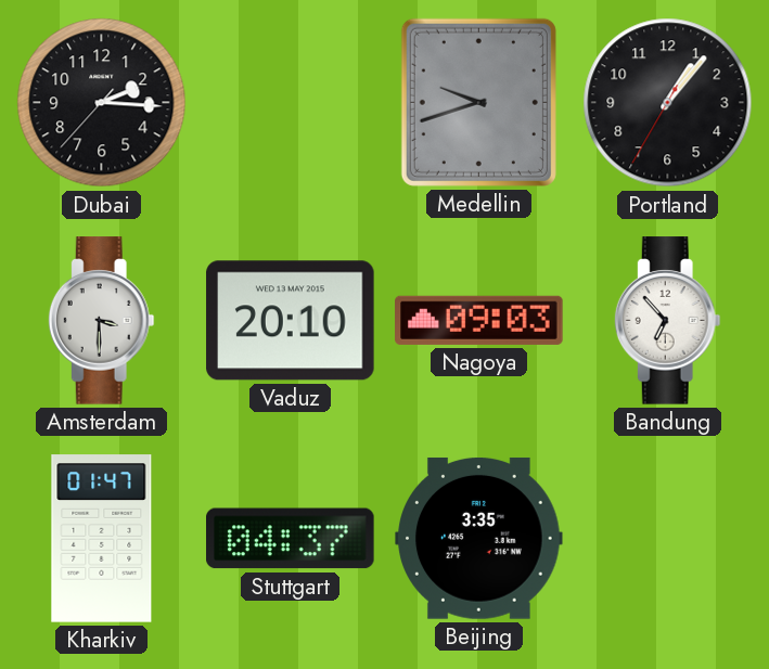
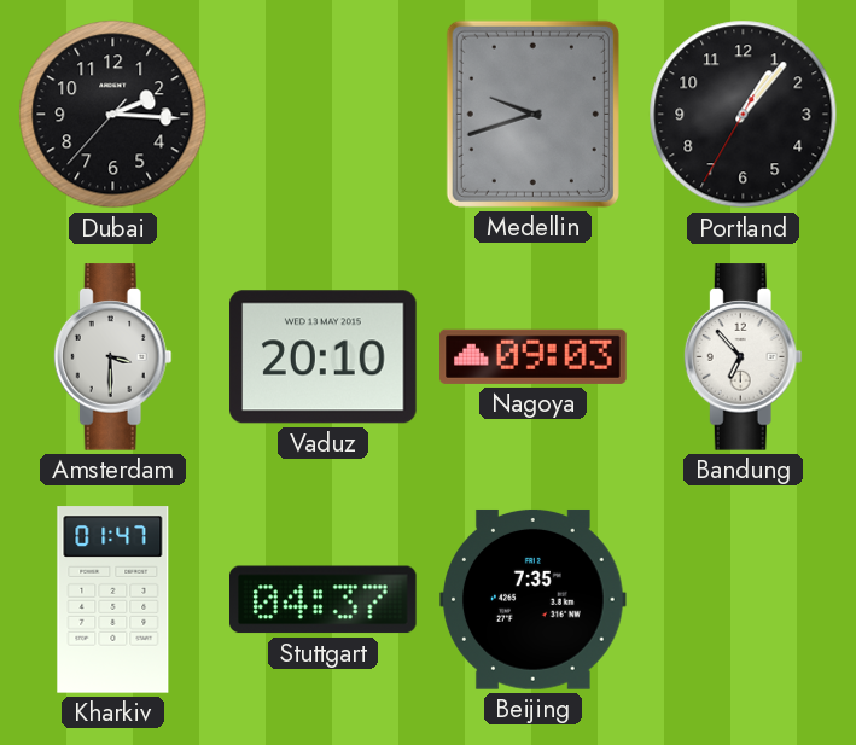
Beijing: 3:35 -> 7:35 (534, 599)
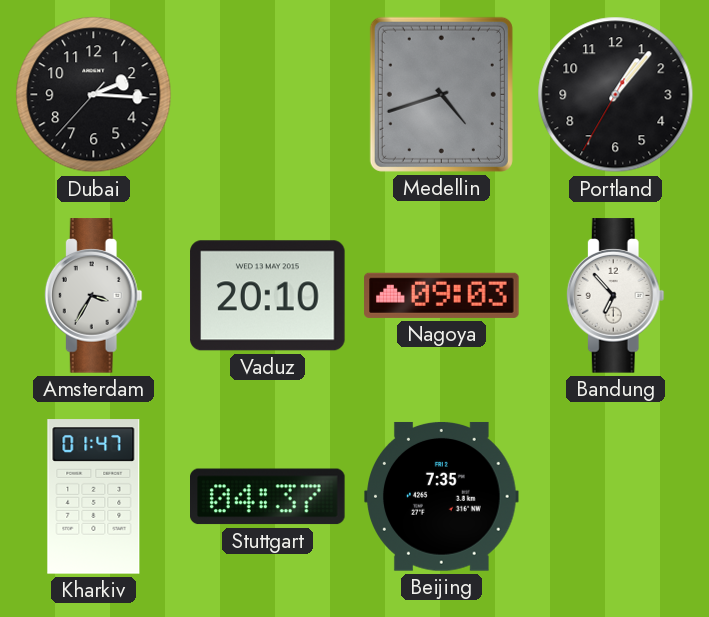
Medellin: 9:42 -> 4:42 (441, 94)
Amsterdam: 3:30 -> 3:35 (93, 296)
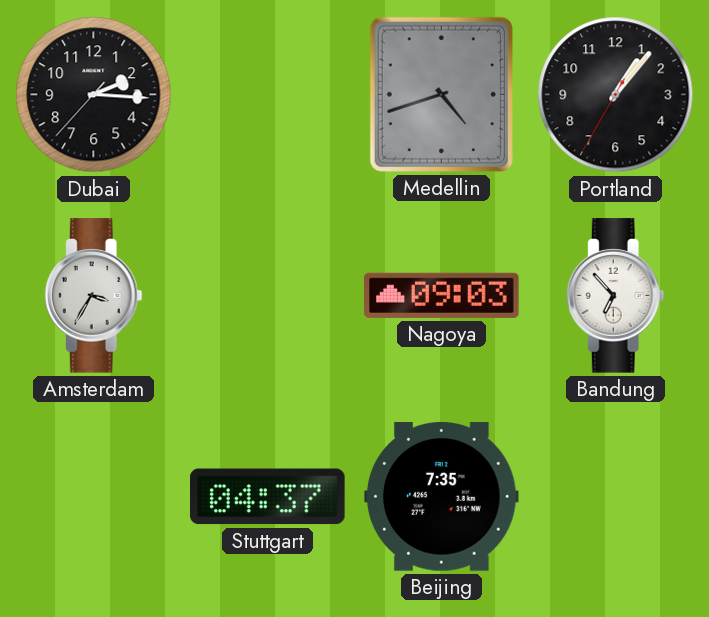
Vaduz: 20:10 -> none (268, 296)
Kharkiv: 01:47 -> none (94, 497)
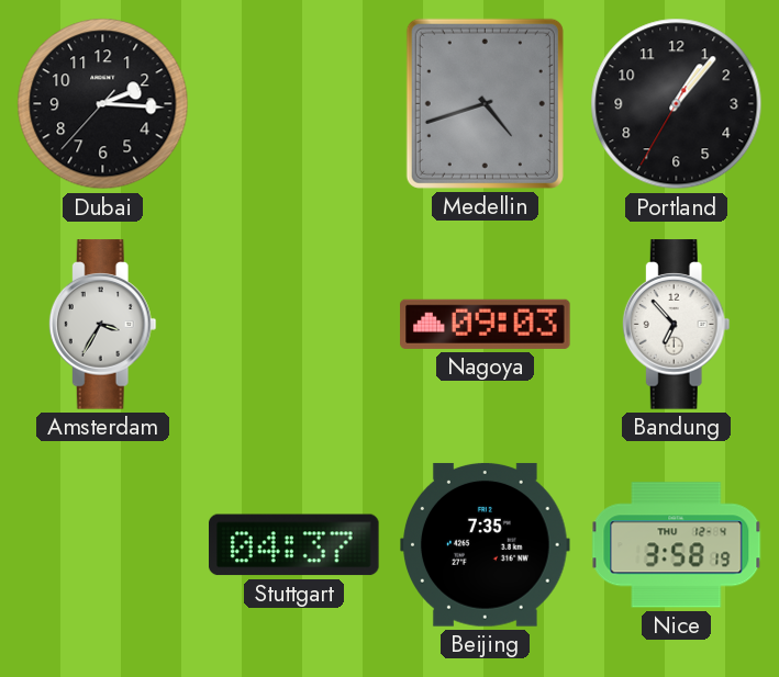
Nice: none -> 3:58 (677, 545)
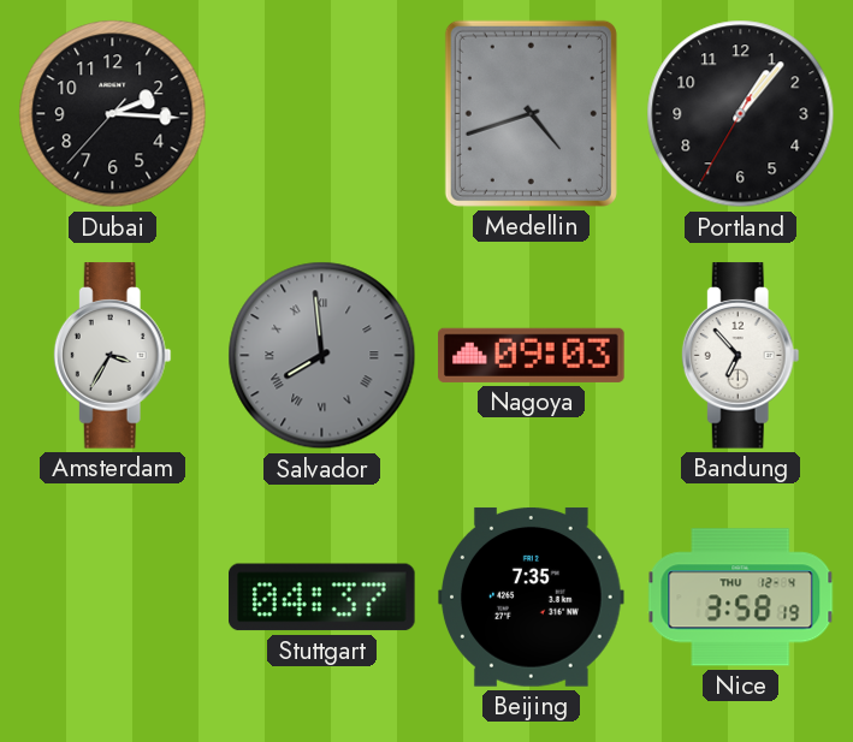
Salvador: none -> 7:59 (322, 356)
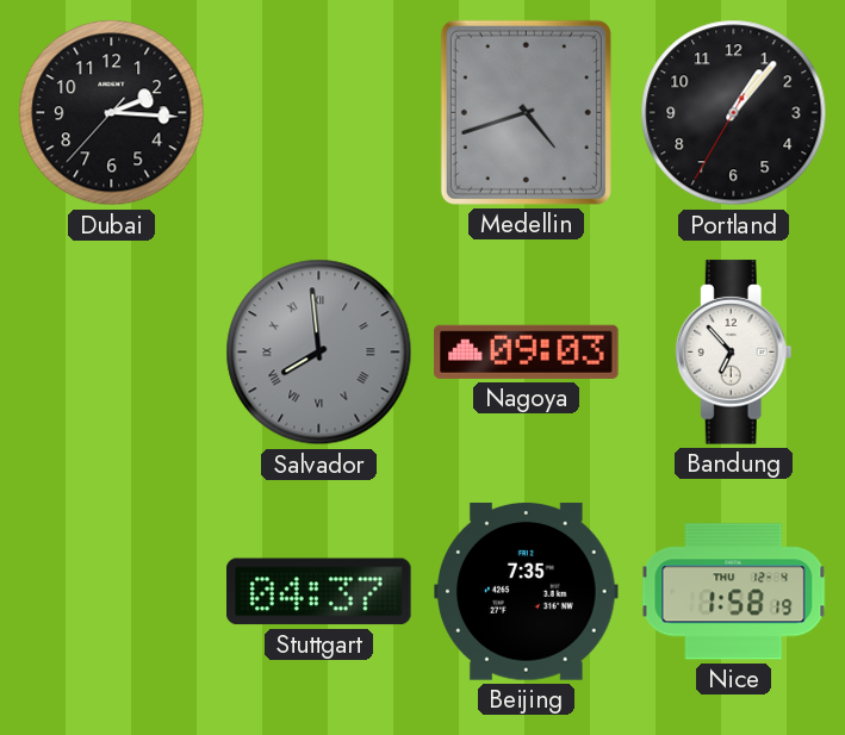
Amsterdam: 3:35 -> none (112, 356)
Nice: 3:58 -> 1:58 (734, 592)
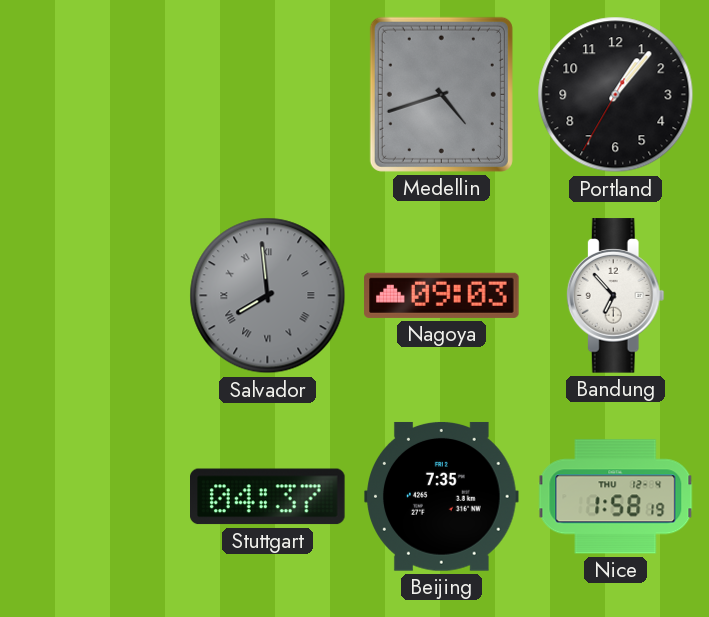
Dubai: 2:15 -> none (112, 113)
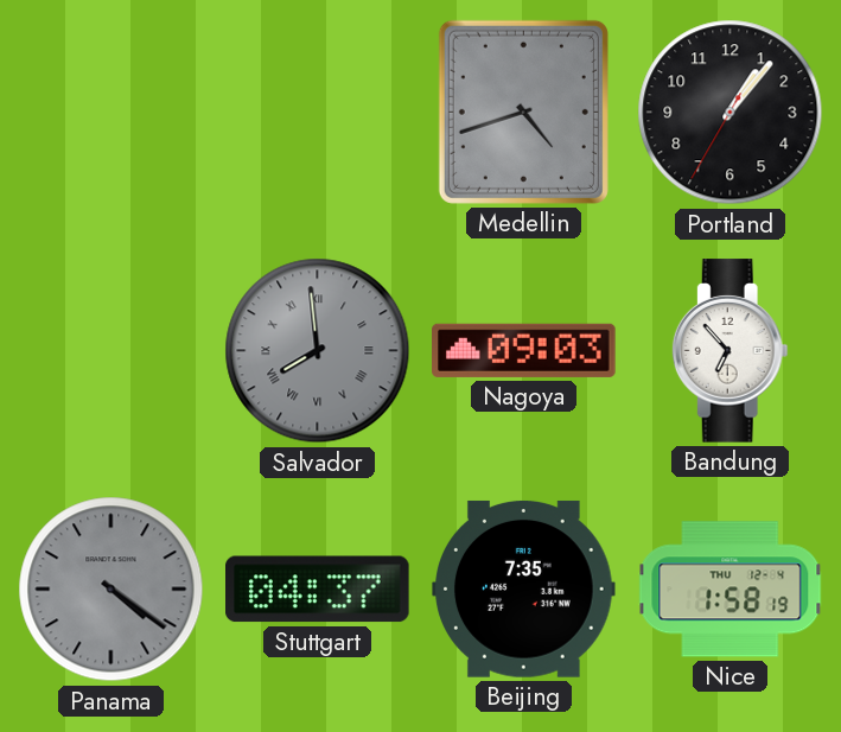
Panama: none -> 4:21 (112, 590)
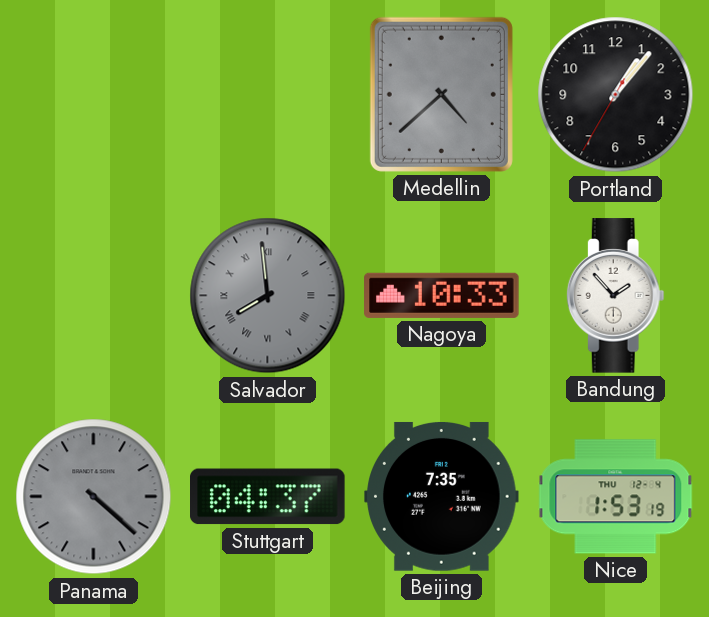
Medellin: 4:42 -> 4:38 (441, 94)
Nagoya: 09:03 -> 10:33 (442, 295)
Bandung: 6:53 -> 1:53 (615, 296)
Panama: 4:21 -> 4:22 (94, 497)
Nice: 1:58 -> 1:53 (616, 497)
